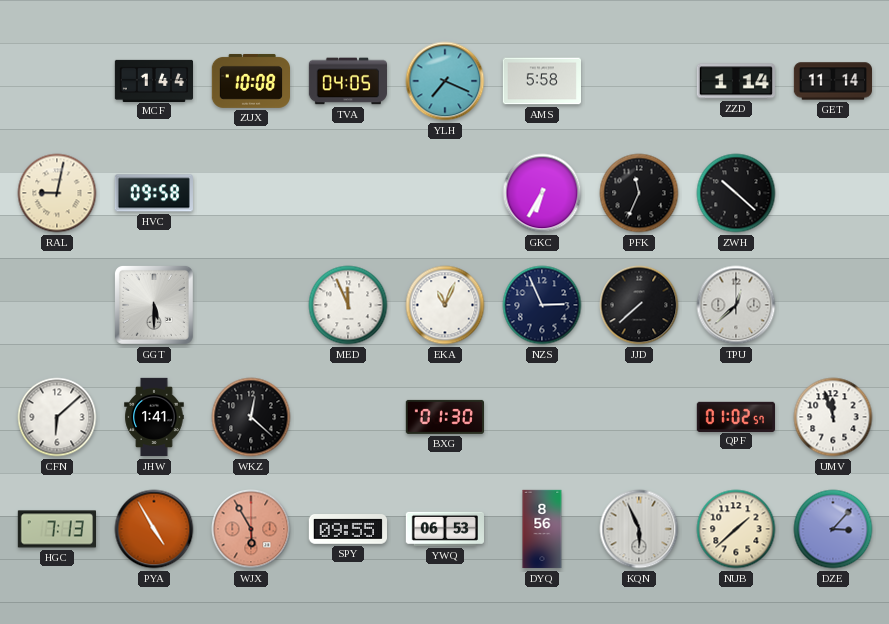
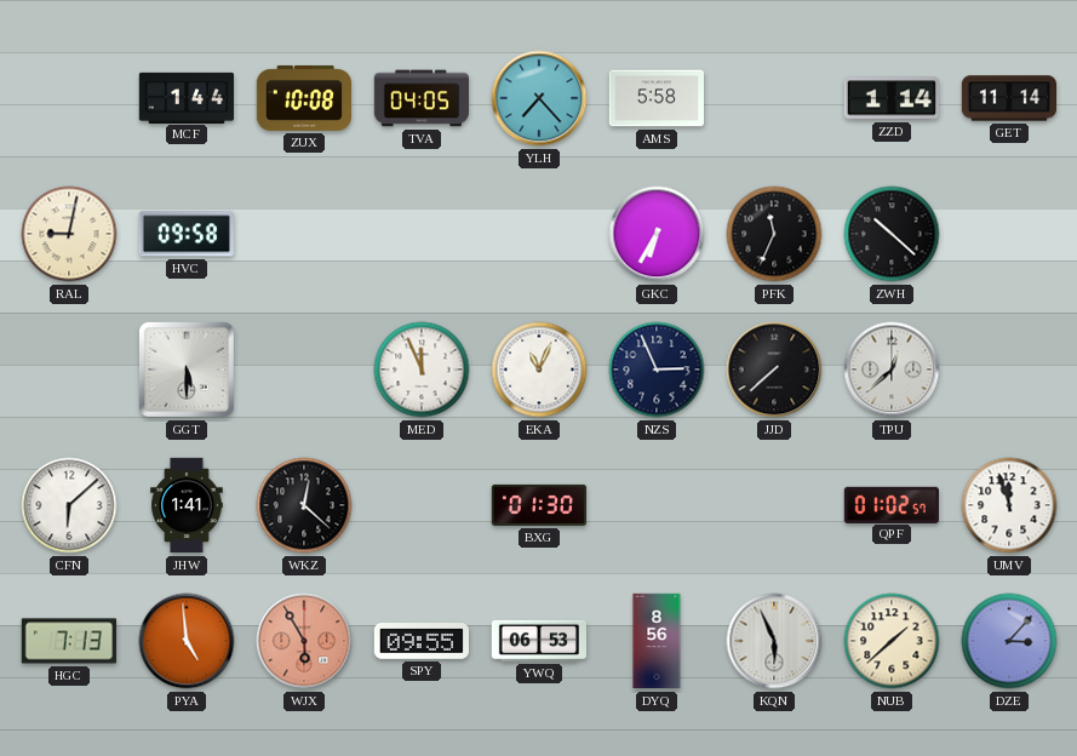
YLH: 7:19 -> 7:23 (539, 98)
PYA: 4:55 -> 4:59 (187, 641)
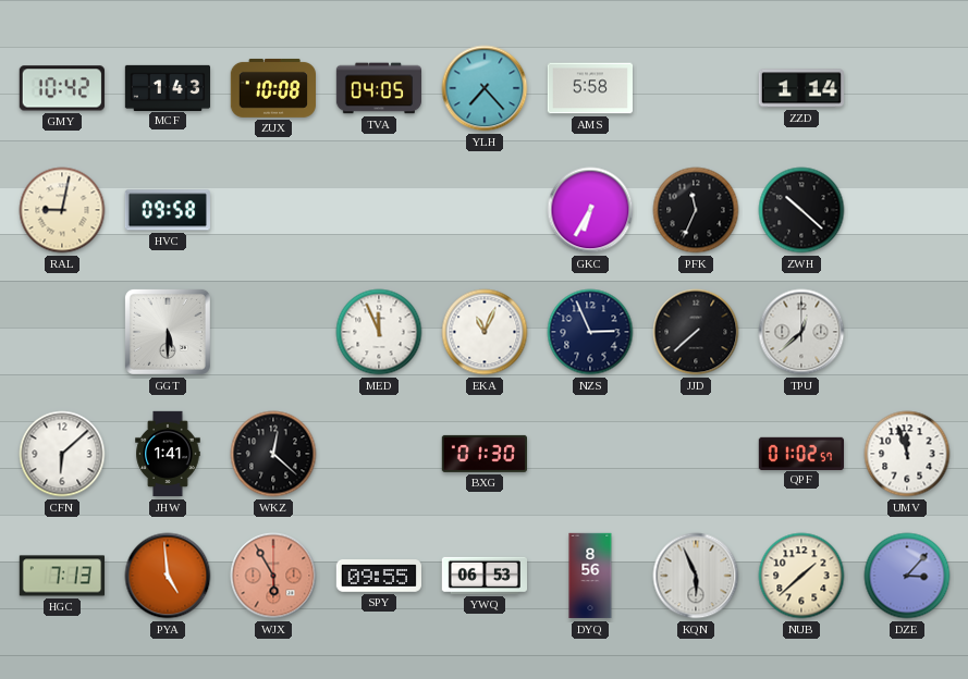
GMY: none -> 10:42 (62, 88)
MCF: 1:44 -> 1:43 (168, 87)
GET: 11:14 -> none (1008, 98)
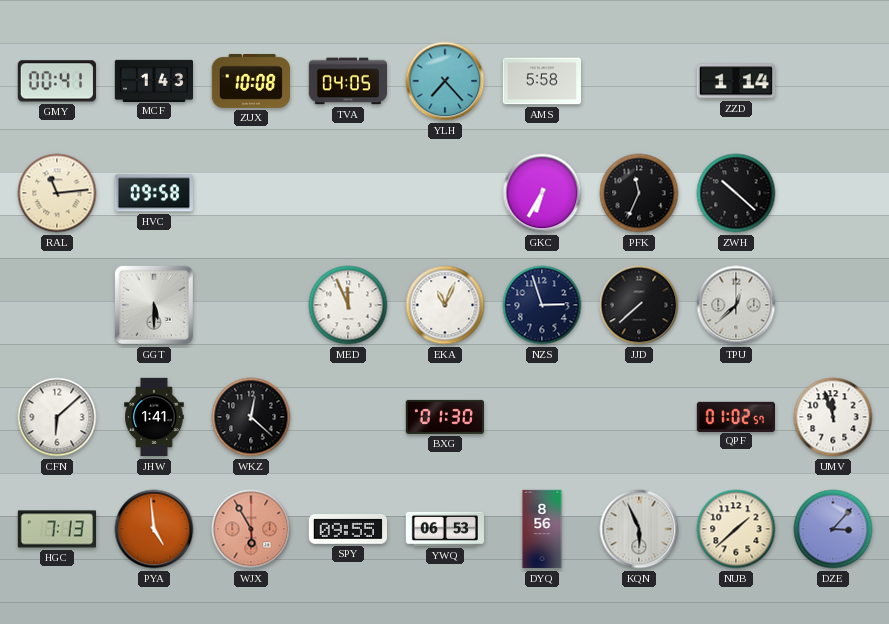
GMY: 10:42 -> 00:41 (57, 81)
RAL: 9:02 -> 11:14 (57, 193)
NZS: 2:56 -> 2:57 (542, 305)
